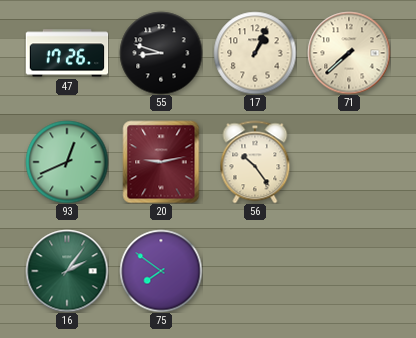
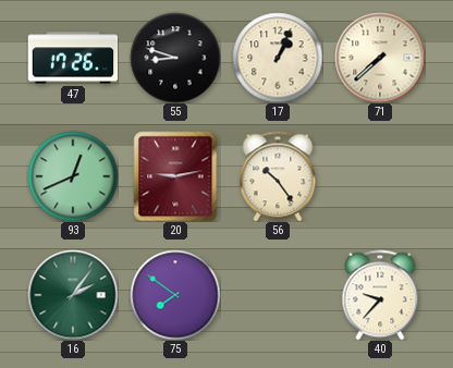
40: none -> 9:37 (380, 295)
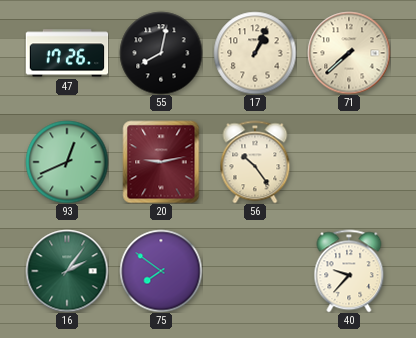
55: 8:48 -> 8:02 (161, 53)
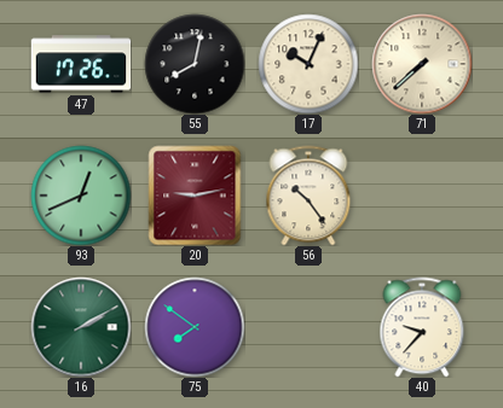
17: 1:04 -> 10:04 (308, 64)
16: 2:06 -> 2:10 (81, 327)
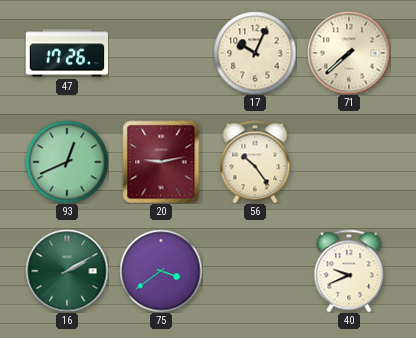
55: 8:02 -> none (195, 64)
75: 7:51 -> 3:39 (161, 271)
40: 9:37 -> 9:41 (349, 271)
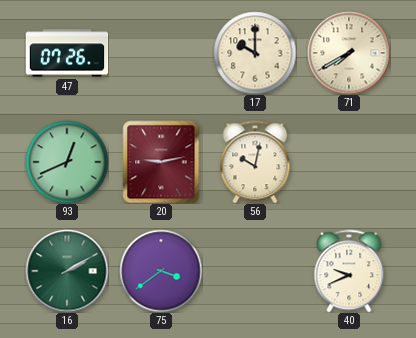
47: 17:26 -> 07:26 (67, 53)
17: 10:04 -> 10:00 (255, 53)
71: 7:38 -> 7:40 (349, 53)
56: 10:24 -> 10:02 (255, 162)
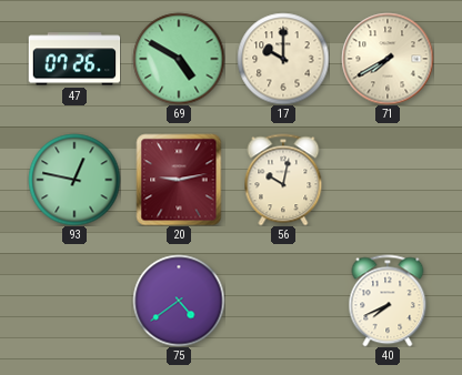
69: none -> 4:50 (179, 59)
93: 12:41 -> 12:47 (74, 180)
16: 2:10 -> none (67, 271)
75: 3:39 -> 4:39 (179, 301)
40: 9:41 -> 7:41 (388, 301)
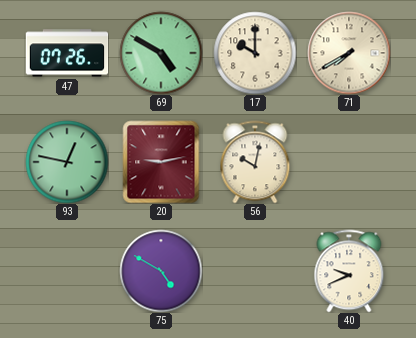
75: 4:39 -> 4:50 (161, 271)
40: 7:41 -> 9:41 (349, 271)
